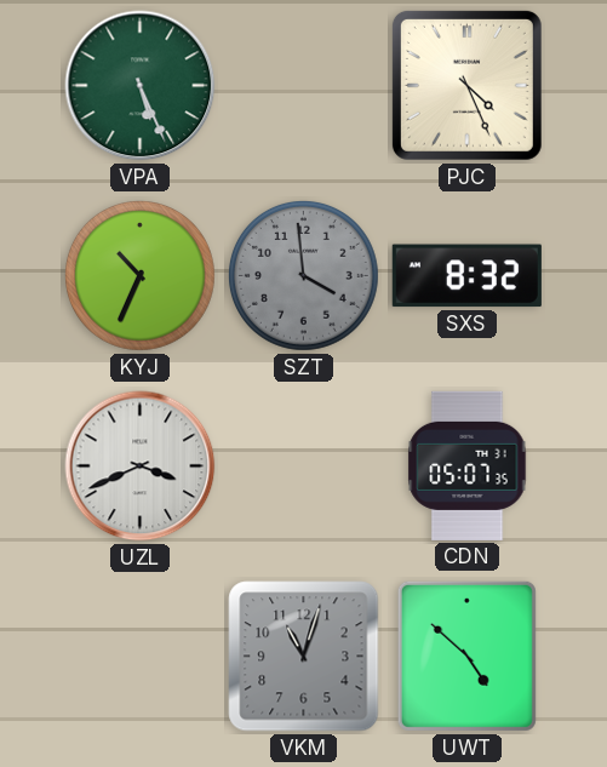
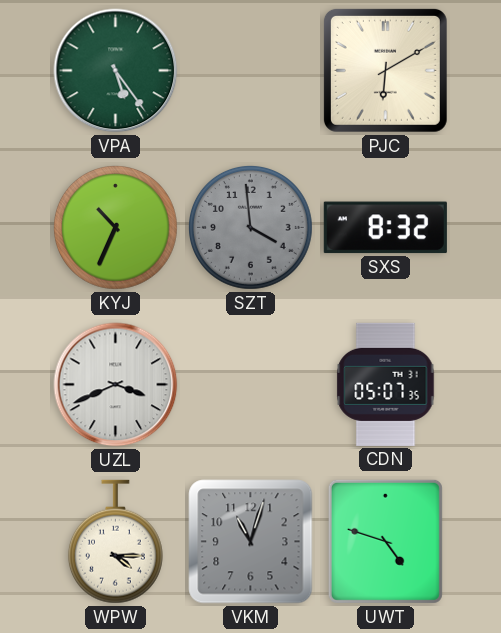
VPA: 5:26 -> 5:24 (116, 71)
PJC: 4:26 -> 6:10 (385, 70)
WPW: none -> 4:15 (115, 542)
UWT: 4:52 -> 4:48 (385, 541)
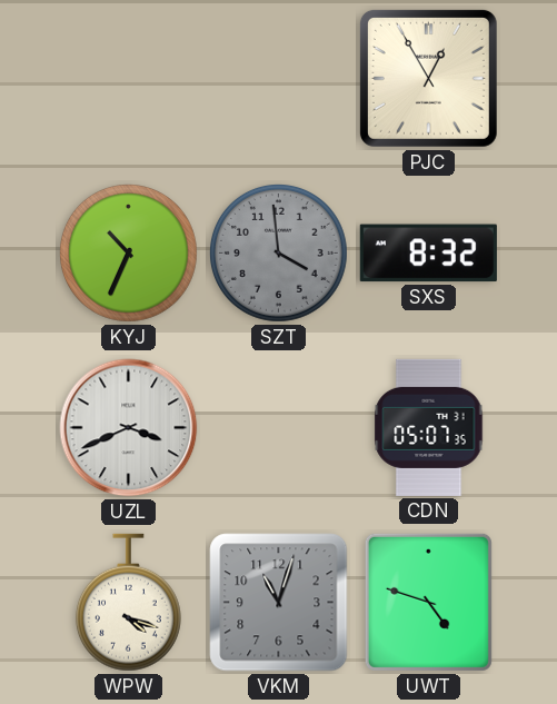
VPA: 5:24 -> none (116, 71)
PJC: 6:10 -> 12:55 (428, 78)
WPW: 4:15 -> 4:18 (128, 603)
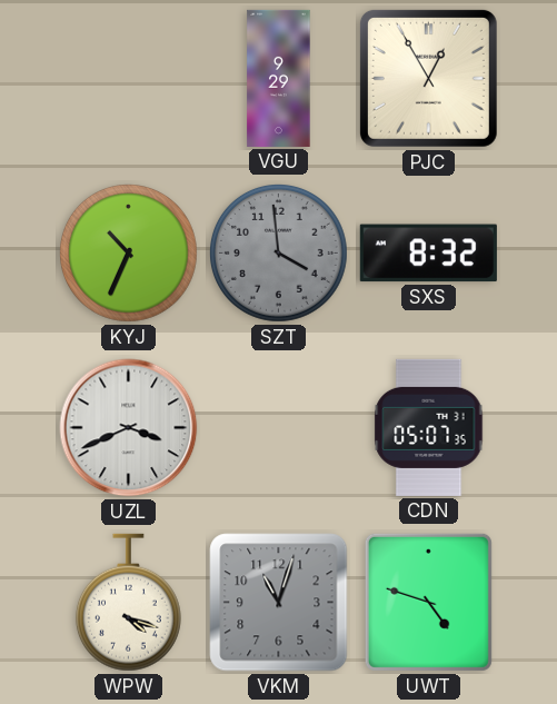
VGU: none -> 9:29 (279, 78)
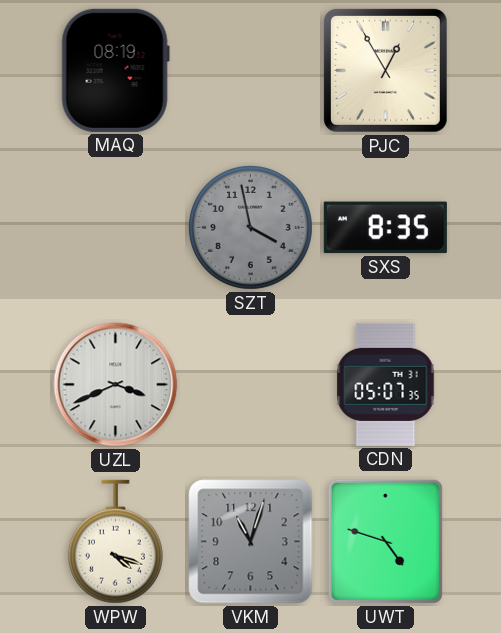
MAQ: none -> 08:19 (115, 70)
VGU: 9:29 -> none (279, 78)
KYJ: 10:34 -> none (128, 252)
SZT: 3:59 -> 3:58 (250, 227)
SXS: 8:32 -> 8:35 (385, 228)
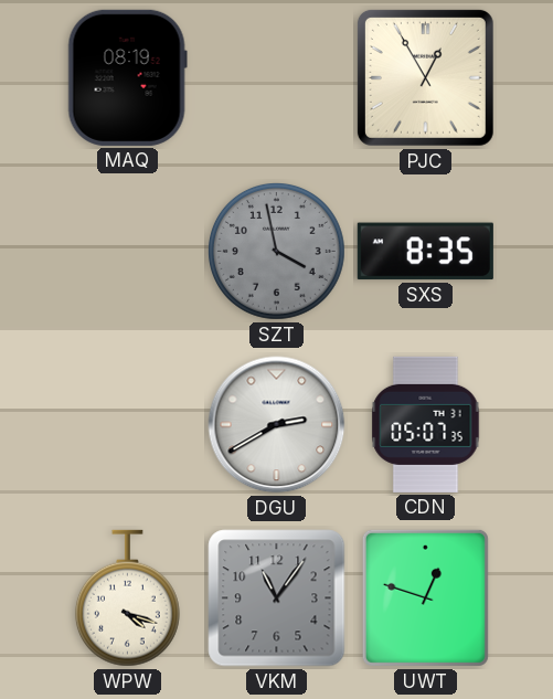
UZL: 3:41 -> none (116, 385)
DGU: none -> 2:40 (277, 425)
VKM: 11:03 -> 11:06 (277, 599)
UWT: 4:48 -> 12:48 (425, 597)
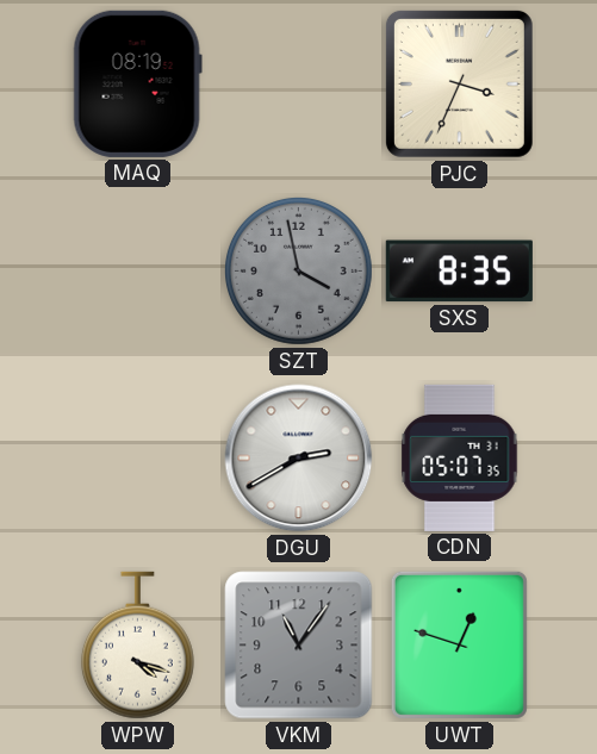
PJC: 12:55 -> 3:34 (459, 83)
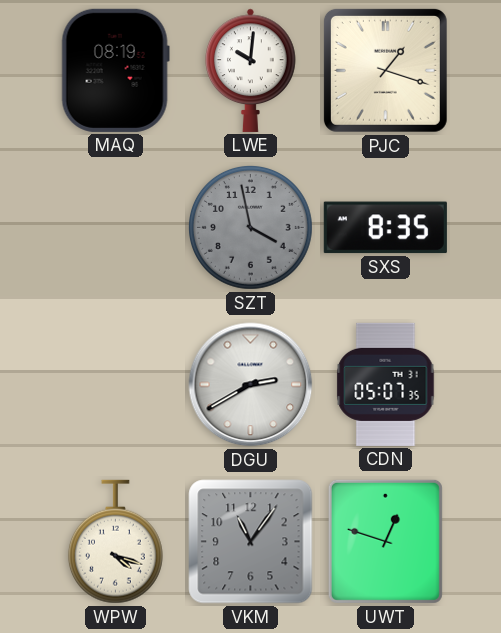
LWE: none -> 10:01 (251, 70)
PJC: 3:34 -> 1:18 (385, 70)
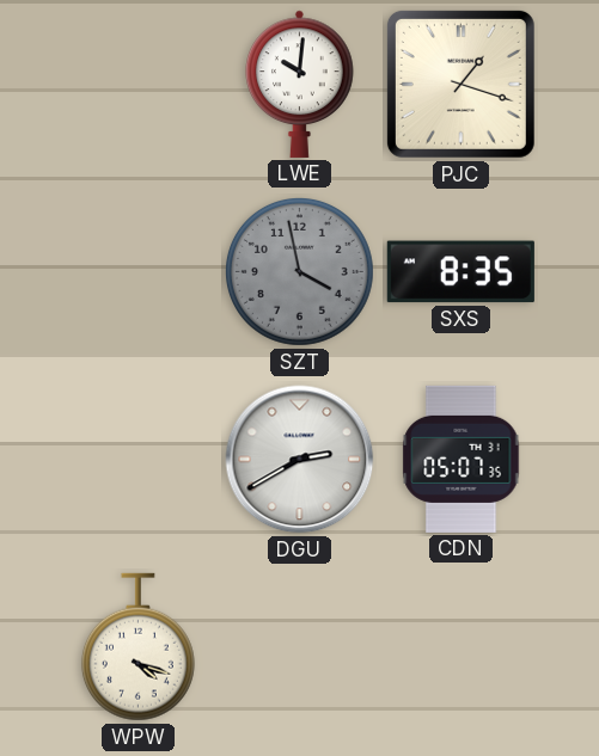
MAQ: 08:19 -> none (115, 70)
VKM: 11:06 -> none (251, 542)
UWT: 12:48 -> none (385, 541)
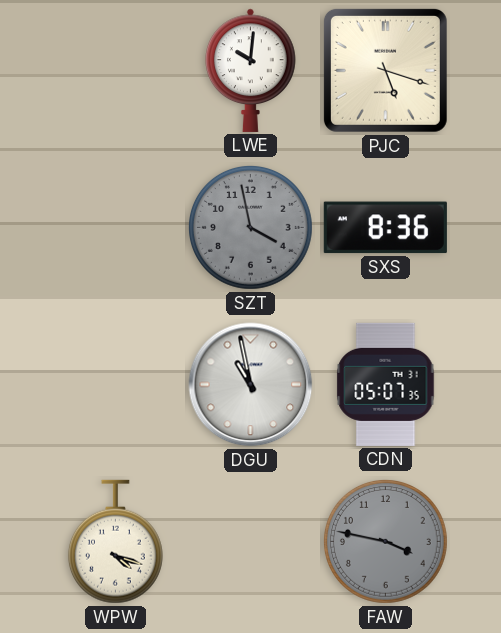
PJC: 1:18 -> 5:18 (385, 70)
SXS: 8:35 -> 8:36 (385, 228)
DGU: 2:40 -> 10:58 (251, 385)
FAW: none -> 3:47 (385, 541)
